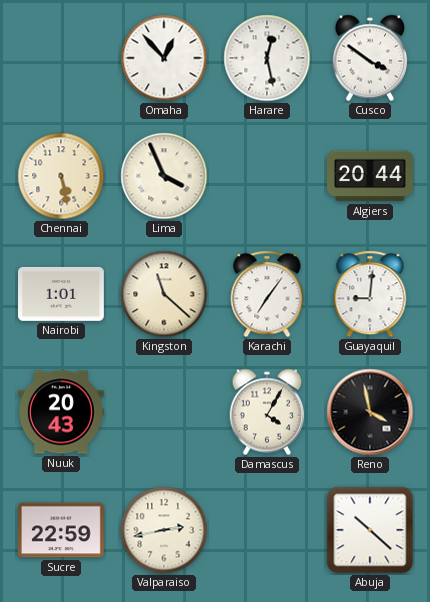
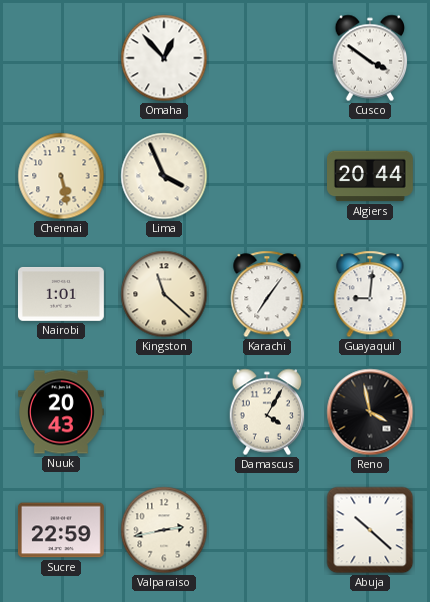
Harare: 12:28 -> none (267, 58)
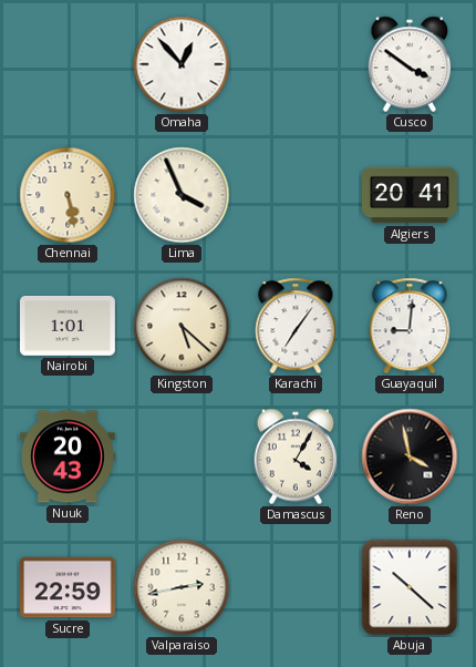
Algiers: 20:44 -> 20:41 (411, 195)
Kingston: 11:22 -> 5:22 (182, 326)
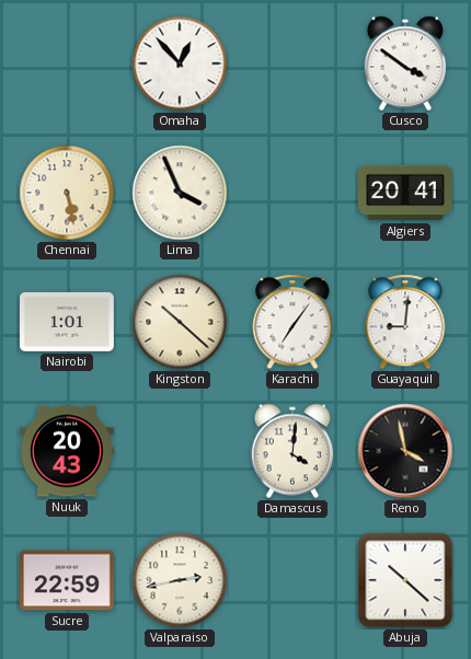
Kingston: 5:22 -> 10:22 (180, 322)
Damascus: 4:05 -> 4:01 (292, 451)
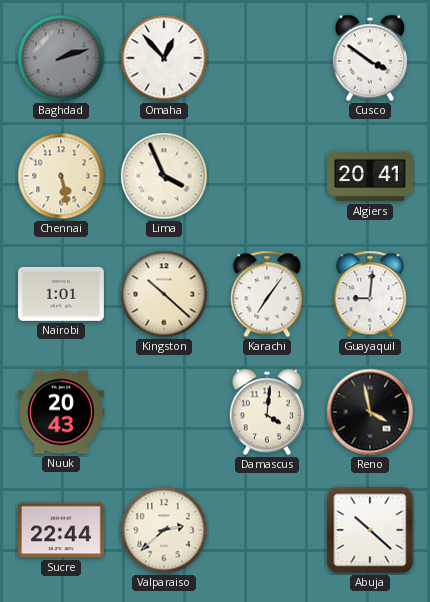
Baghdad: none -> 2:12 (61, 58)
Sucre: 22:59 -> 22:44 (61, 530)
Valparaiso: 2:43 -> 2:38 (164, 530)
